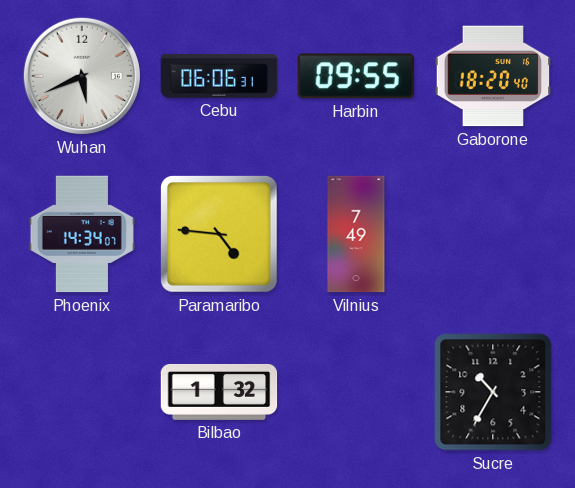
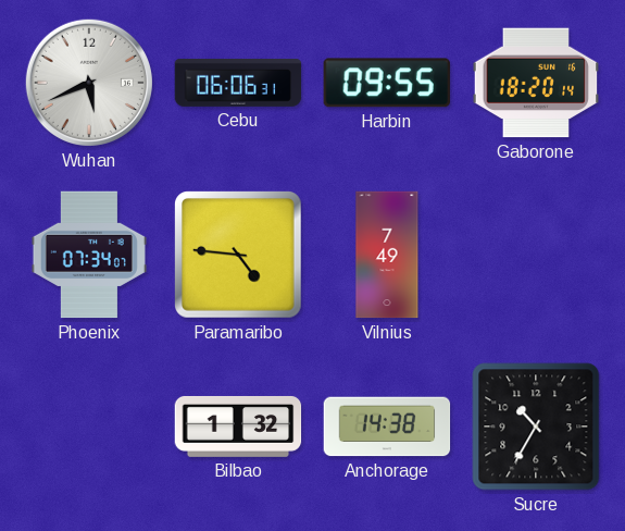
Gaborone: 18:20:40 -> 18:20:14 (536, 83)
Phoenix: 14:34 -> 07:34 (89, 255)
Anchorage: none -> 14:38 (387, 427)
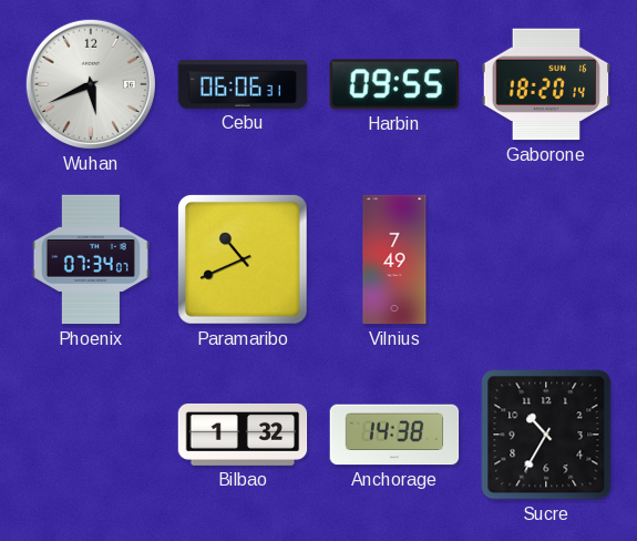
Paramaribo: 4:46 -> 10:41 (244, 261)
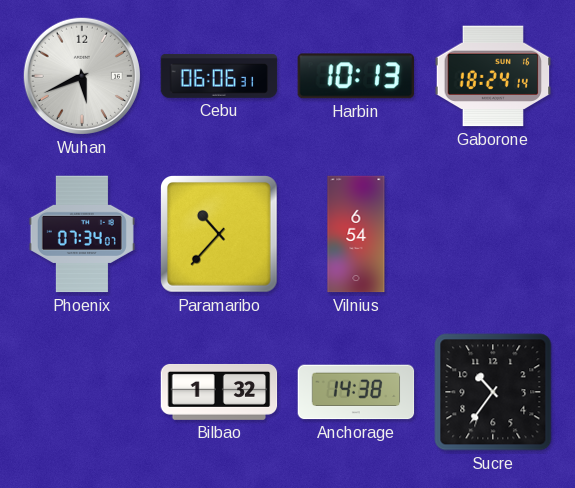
Harbin: 09:55 -> 10:13 (356, 76)
Gaborone: 18:20 -> 18:24 (493, 76)
Paramaribo: 10:41 -> 10:37 (220, 235)
Vilnius: 7:49 -> 6:54 (356, 234)
Sucre: 10:35 -> 10:36 (493, 392)
